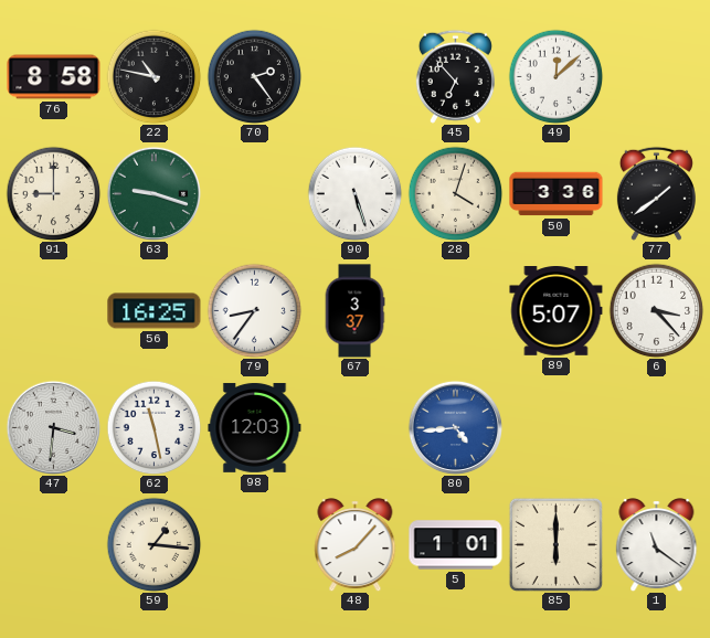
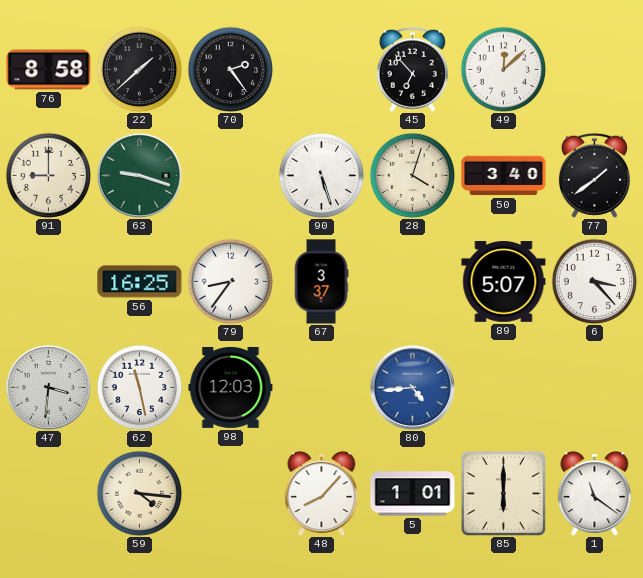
22: 10:47 -> 1:38 (139, 69)
50: 3:36 -> 3:40 (504, 176)
59: 1:16 -> 4:16 (139, 493)
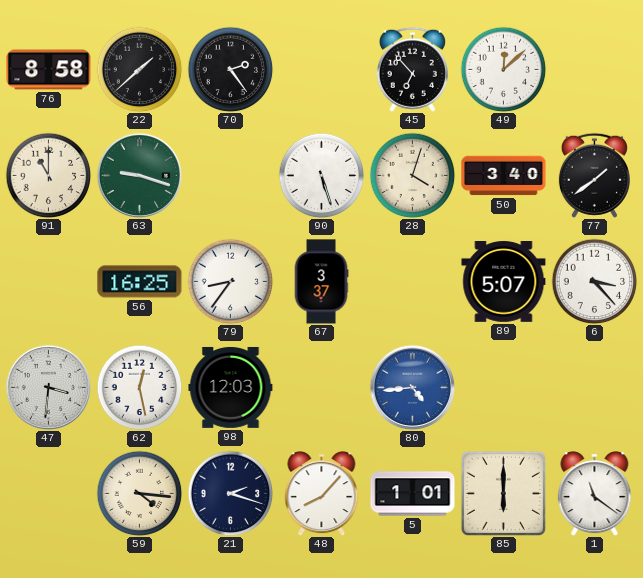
91: 9:00 -> 11:00 (48, 175)
62: 11:28 -> 12:28 (139, 387)
21: none -> 2:18 (230, 493)
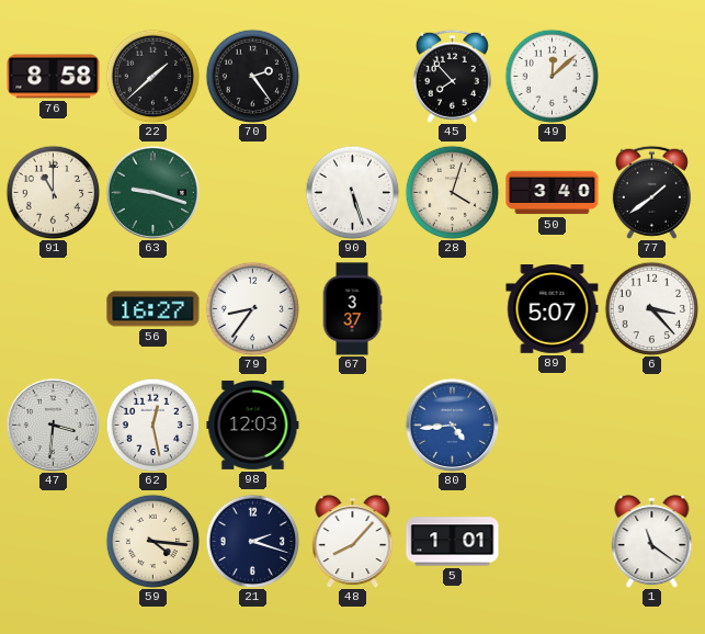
45: 6:53 -> 7:53 (452, 76)
56: 16:25 -> 16:27 (153, 309)
85: 6:00 -> none (503, 493)
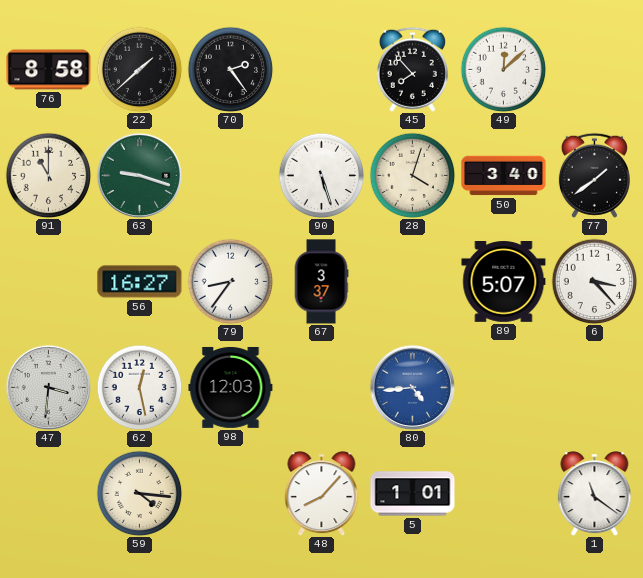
21: 2:18 -> none (252, 541)
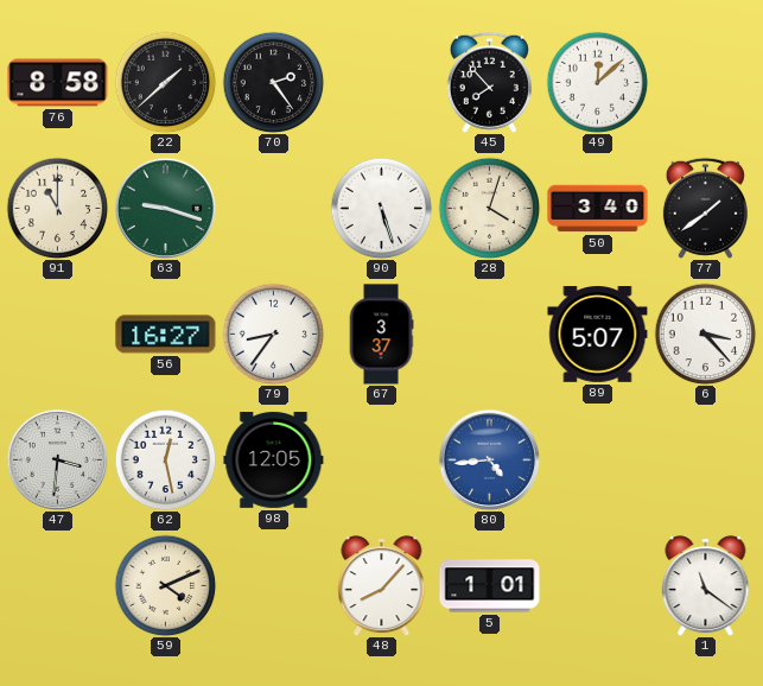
98: 12:03 -> 12:05 (274, 459)
59: 4:16 -> 4:11 (165, 585)
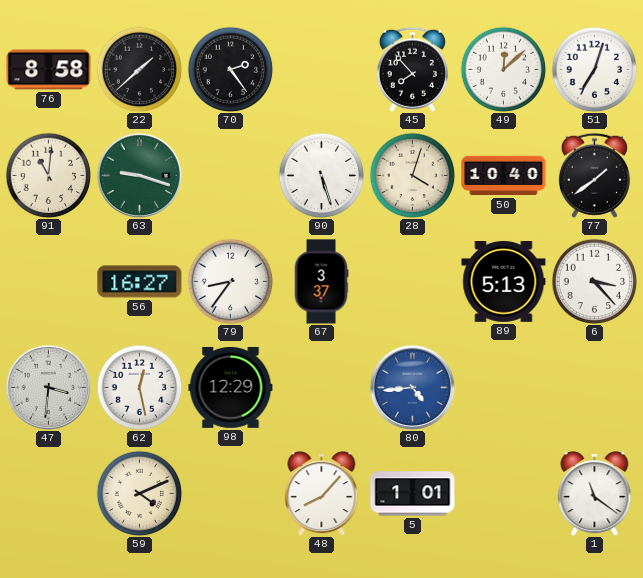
51: none -> 7:03 (594, 69)
91: 11:00 -> 11:01 (48, 175)
50: 3:40 -> 10:40 (504, 176)
89: 5:07 -> 5:13 (504, 282)
98: 12:05 -> 12:29 (231, 387)
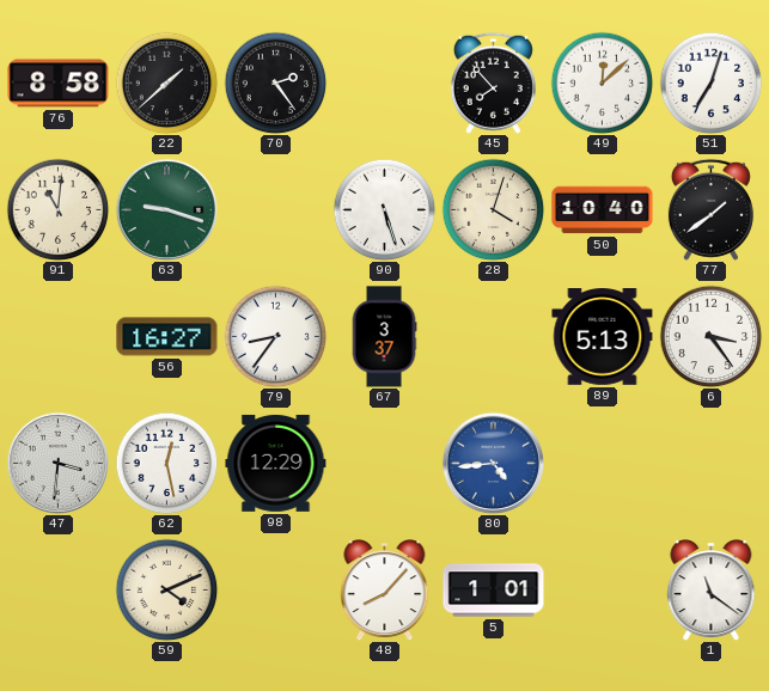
6: 3:23 -> 3:24 (710, 336)
